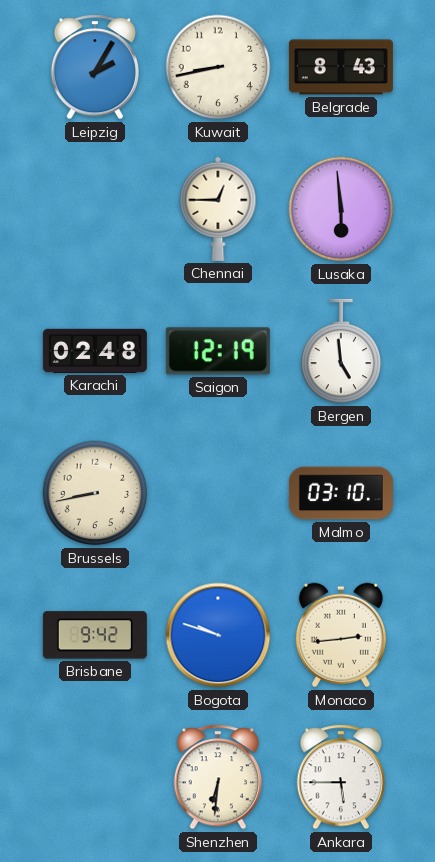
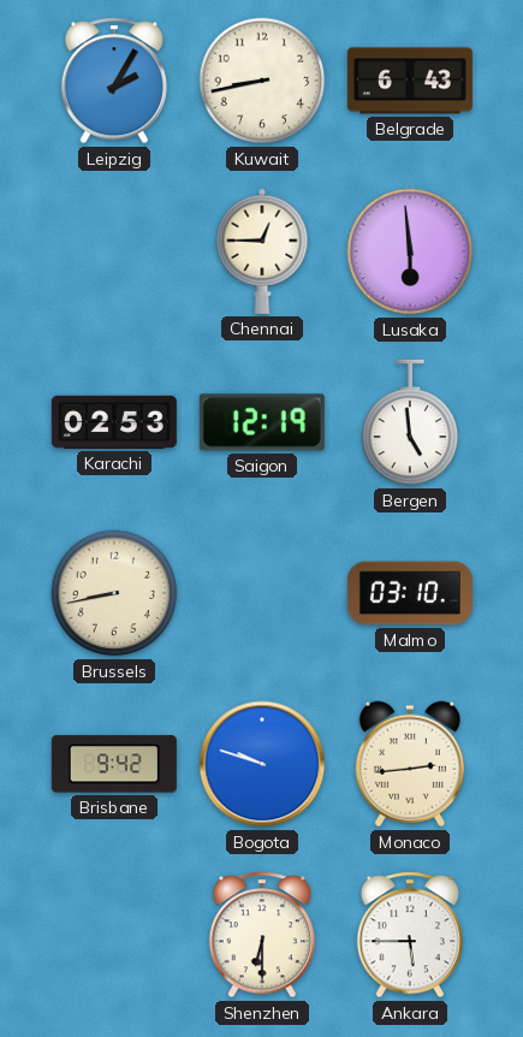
Belgrade: 8:43 -> 6:43 (410, 81)
Karachi: 02:48 -> 02:53 (114, 422)
Shenzhen: 6:31 -> 6:30 (261, 935)
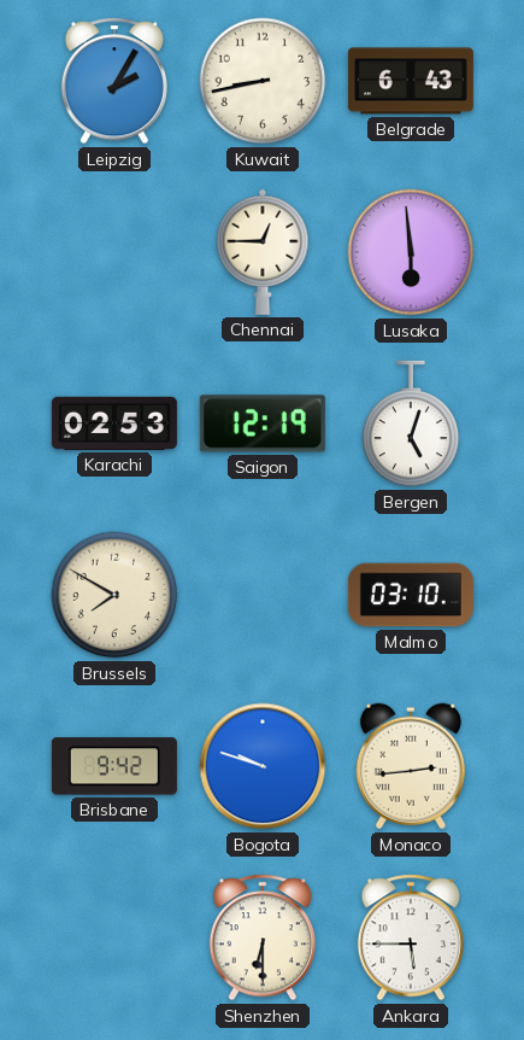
Bergen: 4:59 -> 5:03 (411, 423)
Brussels: 8:43 -> 7:50 (114, 595)
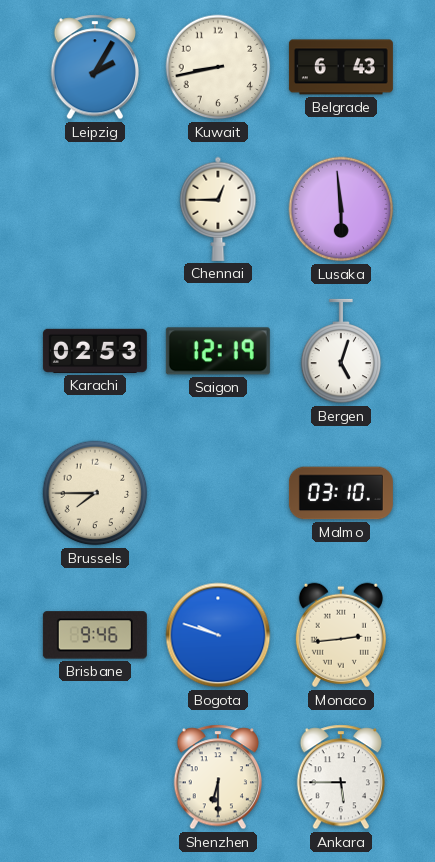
Brussels: 7:50 -> 7:45 (95, 493)
Brisbane: 9:42 -> 9:46 (95, 635)
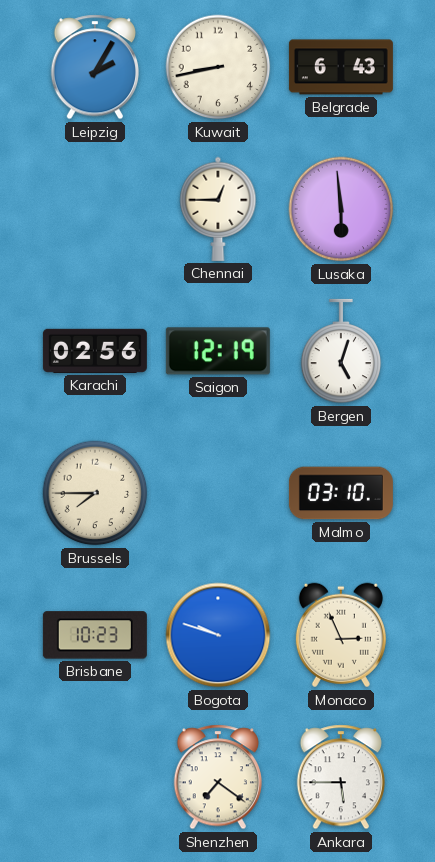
Karachi: 02:53 -> 02:56 (95, 351)
Brisbane: 9:46 -> 10:23 (95, 635)
Monaco: 2:44 -> 2:56 (341, 635)
Shenzhen: 6:30 -> 7:21 (217, 777)
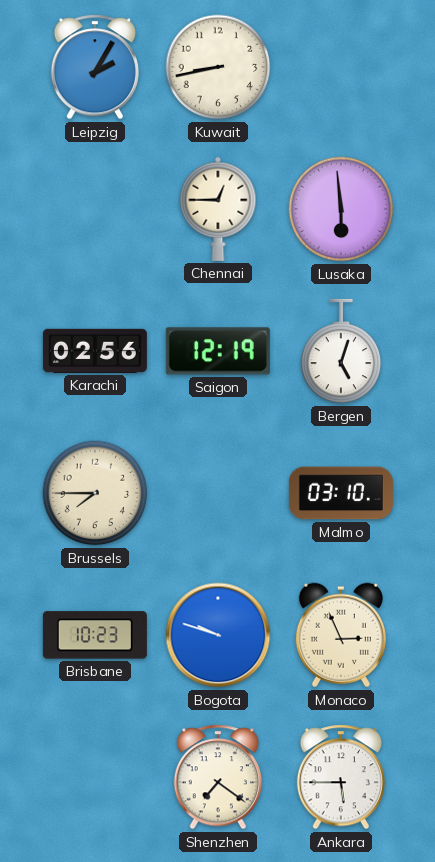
Belgrade: 6:43 -> none (341, 67)
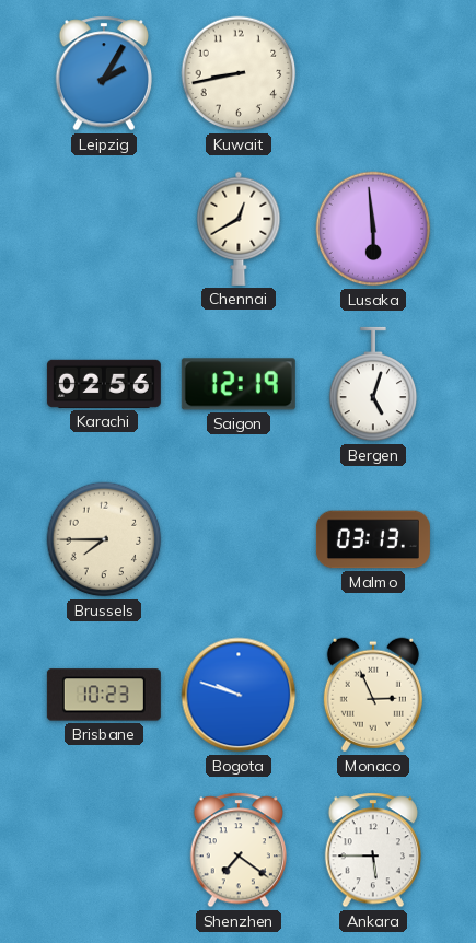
Chennai: 12:45 -> 12:40 (239, 229)
Malmo: 03:10 -> 03:13 (373, 539)
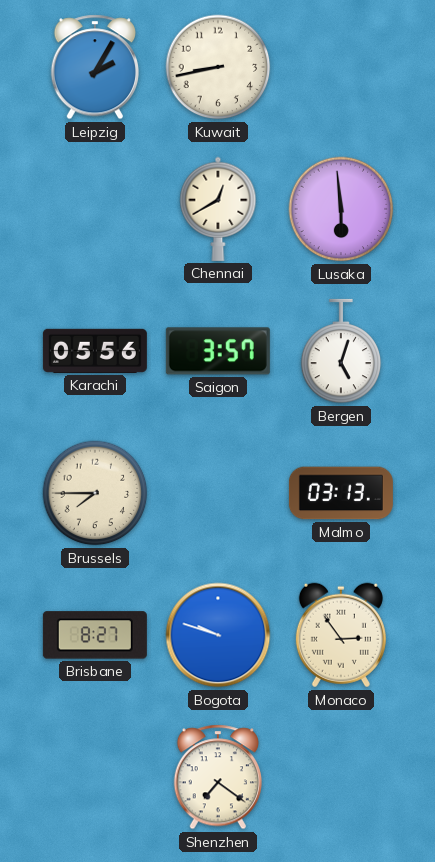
Karachi: 02:56 -> 05:56 (95, 351)
Saigon: 12:19 -> 3:57 (218, 351)
Brisbane: 10:23 -> 8:27 (95, 635)
Monaco: 2:56 -> 2:54 (341, 635)
Ankara: 5:45 -> none (372, 850)
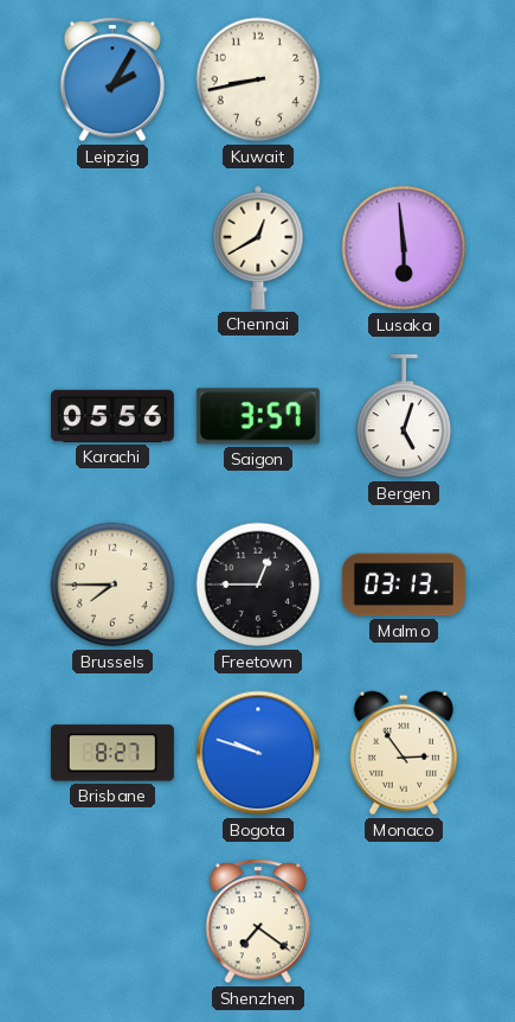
Freetown: none -> 12:45 (258, 585)
